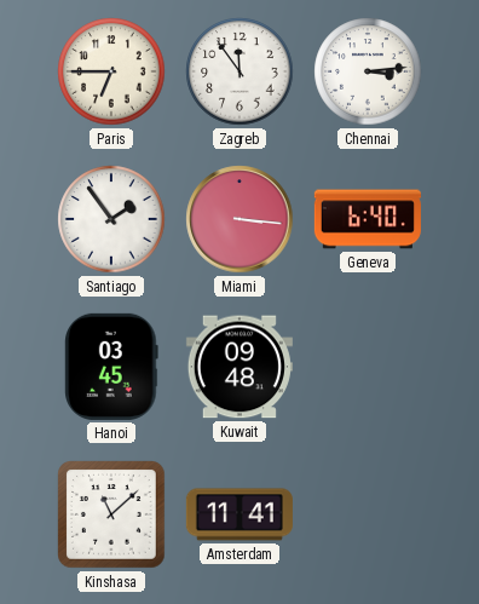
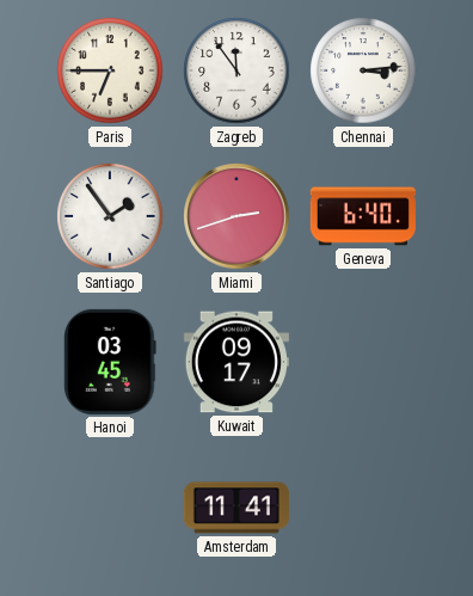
Miami: 3:16 -> 2:42 (236, 216)
Kuwait: 09:48 -> 09:17 (236, 362)
Kinshasa: 11:08 -> none (111, 514)
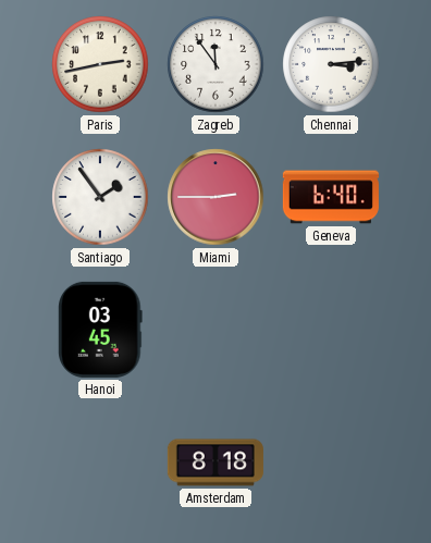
Paris: 6:45 -> 2:43 (100, 64)
Miami: 2:42 -> 2:45 (215, 197)
Kuwait: 09:17 -> none (236, 362)
Amsterdam: 11:41 -> 8:18 (215, 462)
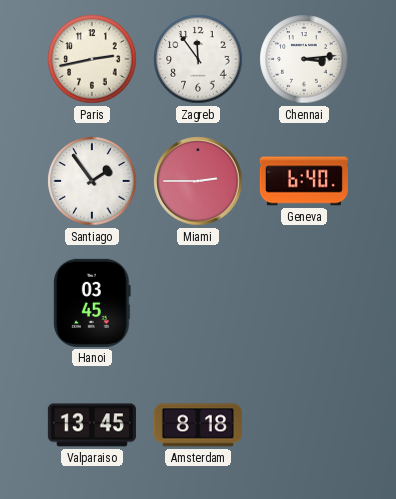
Valparaiso: none -> 13:45 (92, 425)
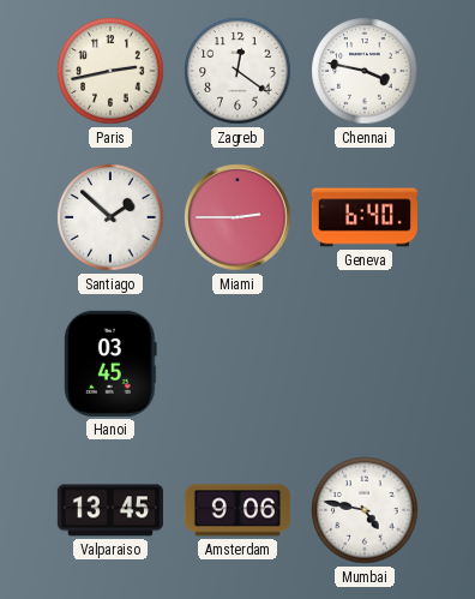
Zagreb: 11:54 -> 12:21 (237, 71)
Chennai: 3:14 -> 3:47 (365, 71)
Santiago: 1:54 -> 1:52 (110, 217)
Amsterdam: 8:18 -> 9:06 (237, 510)
Mumbai: none -> 4:47 (365, 510)
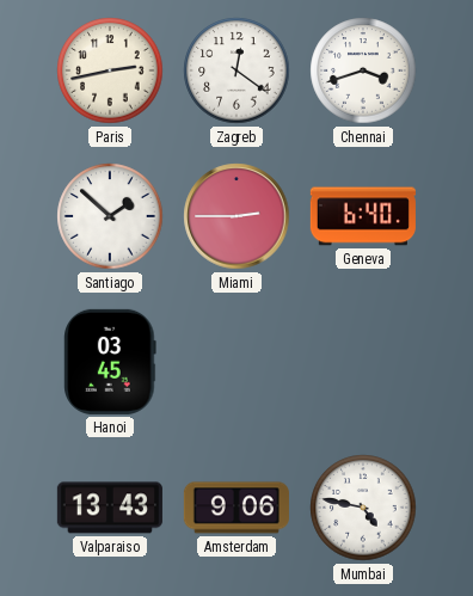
Chennai: 3:47 -> 3:42 (363, 70)
Valparaiso: 13:45 -> 13:43 (110, 508)
